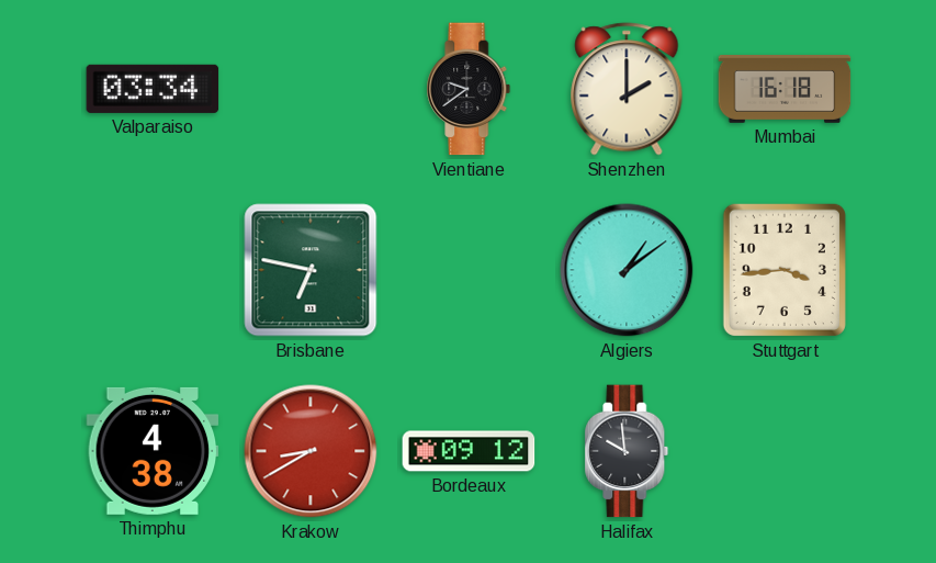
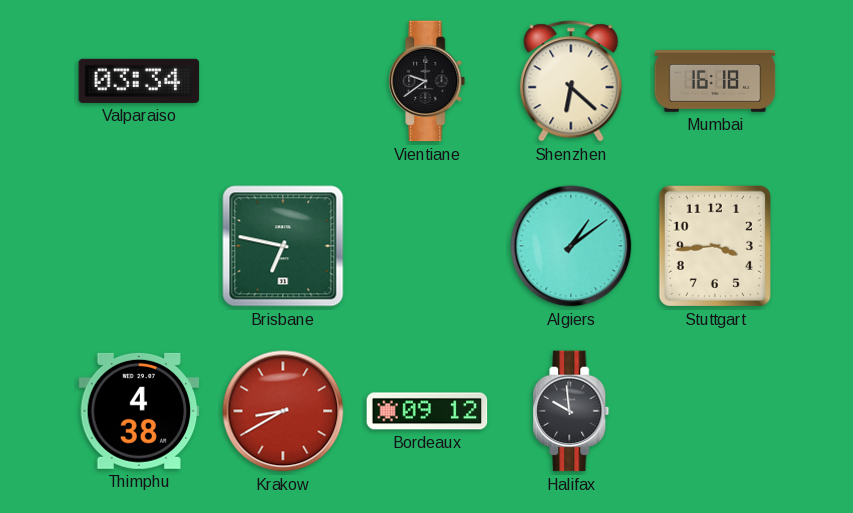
Shenzhen: 2:00 -> 6:22 (571, 81)
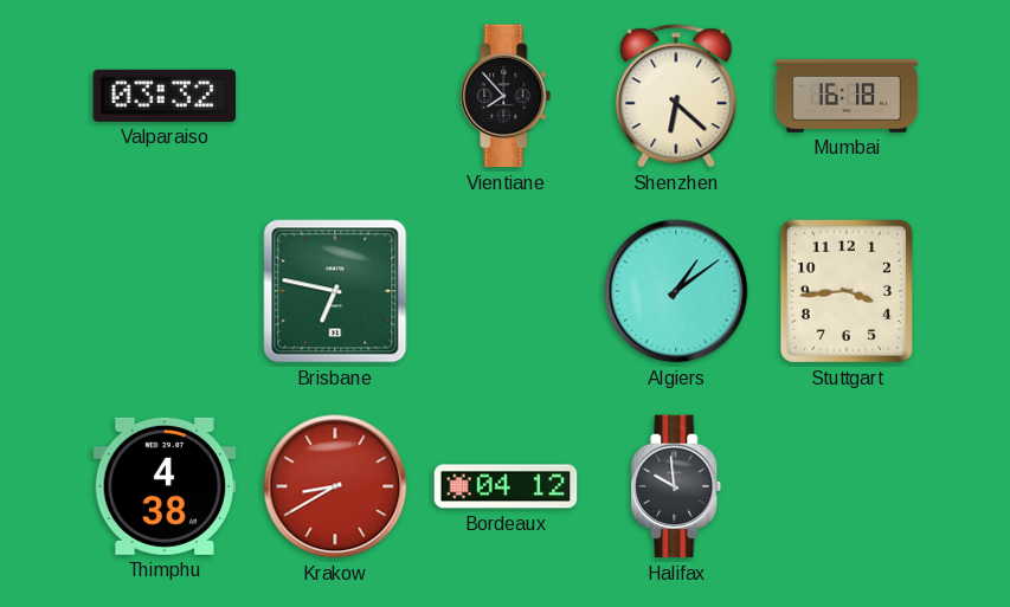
Valparaiso: 03:34 -> 03:32 (165, 96)
Vientiane: 9:39 -> 7:53 (506, 96)
Bordeaux: 09:12 -> 04:12 (506, 486)
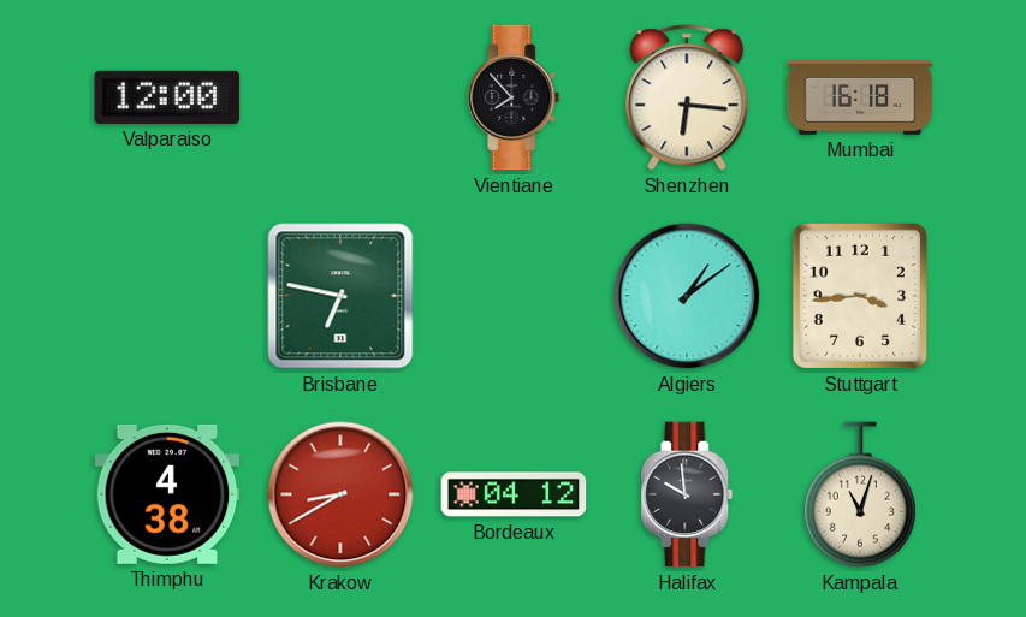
Valparaiso: 03:32 -> 12:00 (167, 97)
Shenzhen: 6:22 -> 6:16 (687, 97)
Kampala: none -> 11:03 (860, 494)
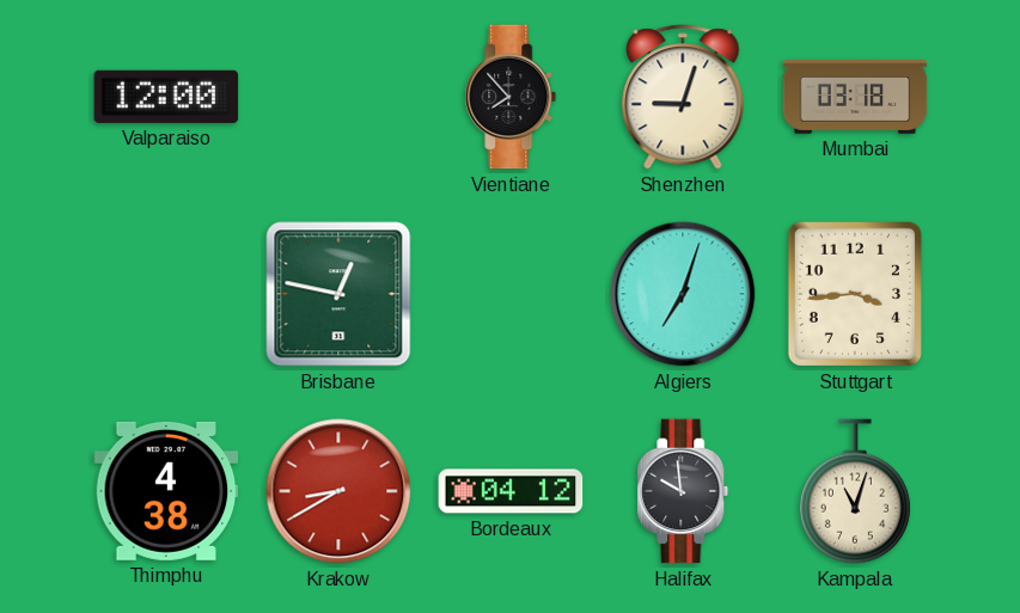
Shenzhen: 6:16 -> 9:03 (683, 97)
Mumbai: 16:18 -> 03:18 (855, 98)
Brisbane: 6:47 -> 12:47 (338, 294)
Algiers: 1:09 -> 7:03 (683, 294)
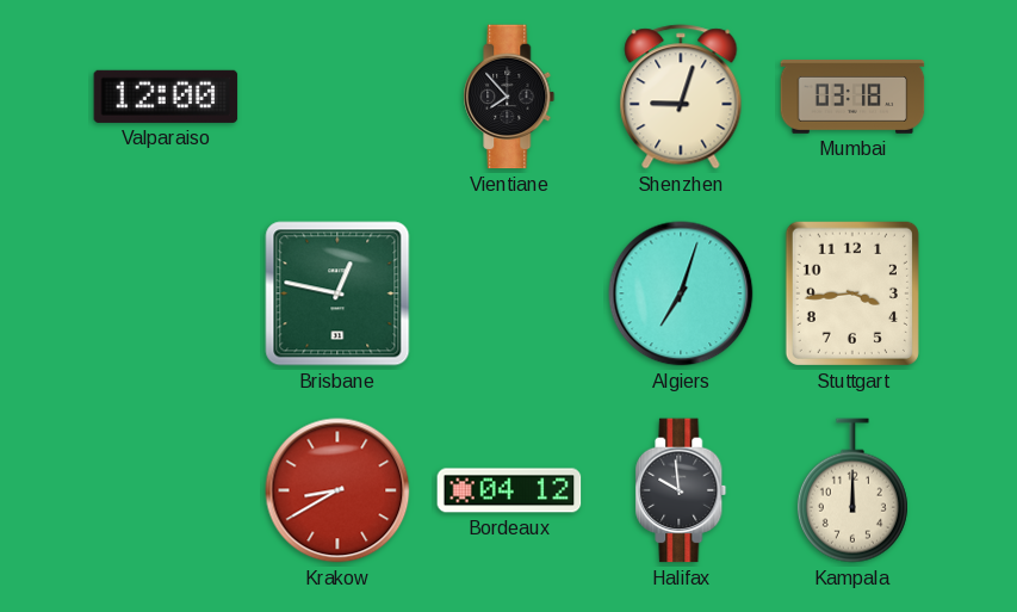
Thimphu: 4:38 -> none (166, 491)
Kampala: 11:03 -> 12:00 (852, 490)
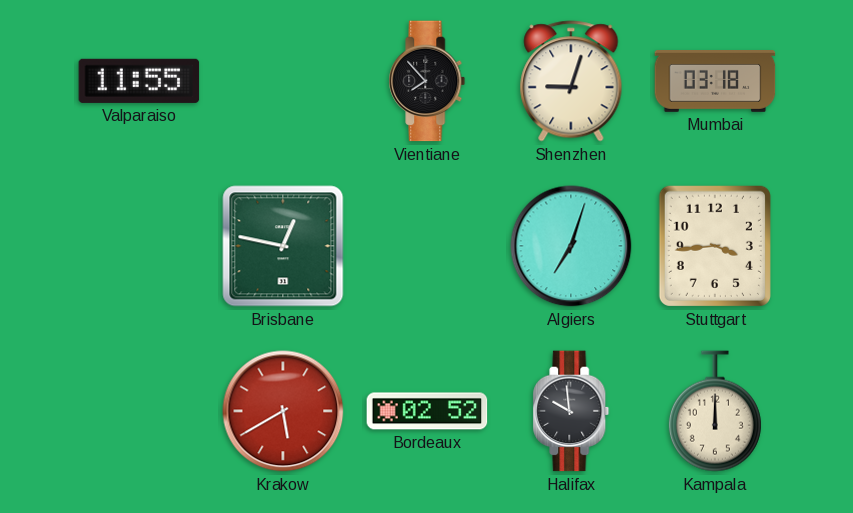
Valparaiso: 12:00 -> 11:55 (139, 81)
Krakow: 8:40 -> 5:40 (283, 411)
Bordeaux: 04:12 -> 02:52 (427, 411)
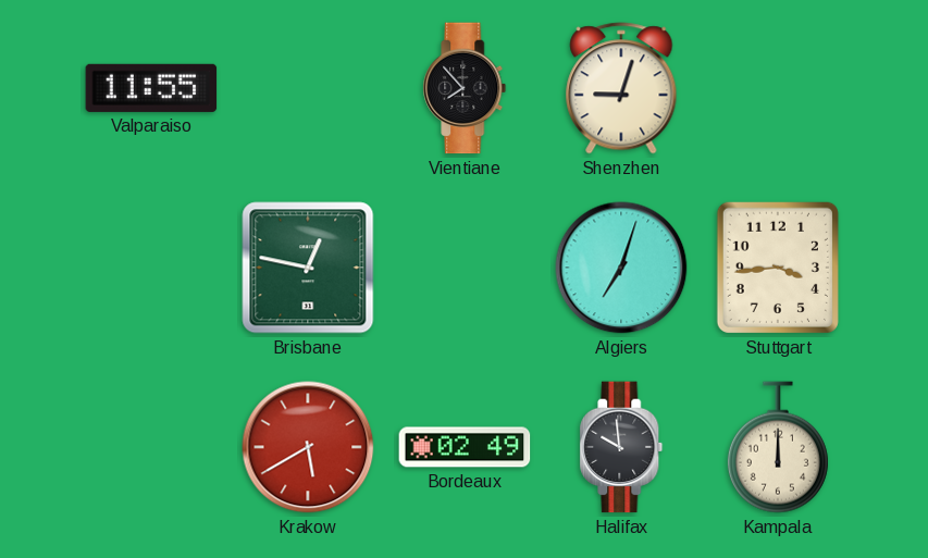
Mumbai: 03:18 -> none (715, 82)
Bordeaux: 02:52 -> 02:49 (465, 447)
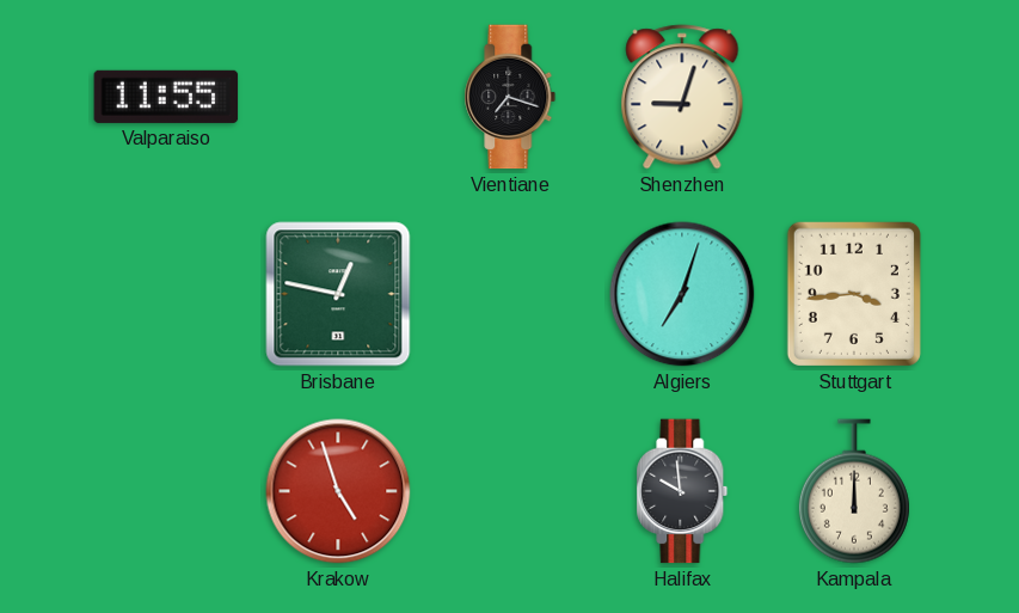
Vientiane: 7:53 -> 7:18 (510, 97)
Krakow: 5:40 -> 4:57 (338, 491)
Bordeaux: 02:49 -> none (465, 447)
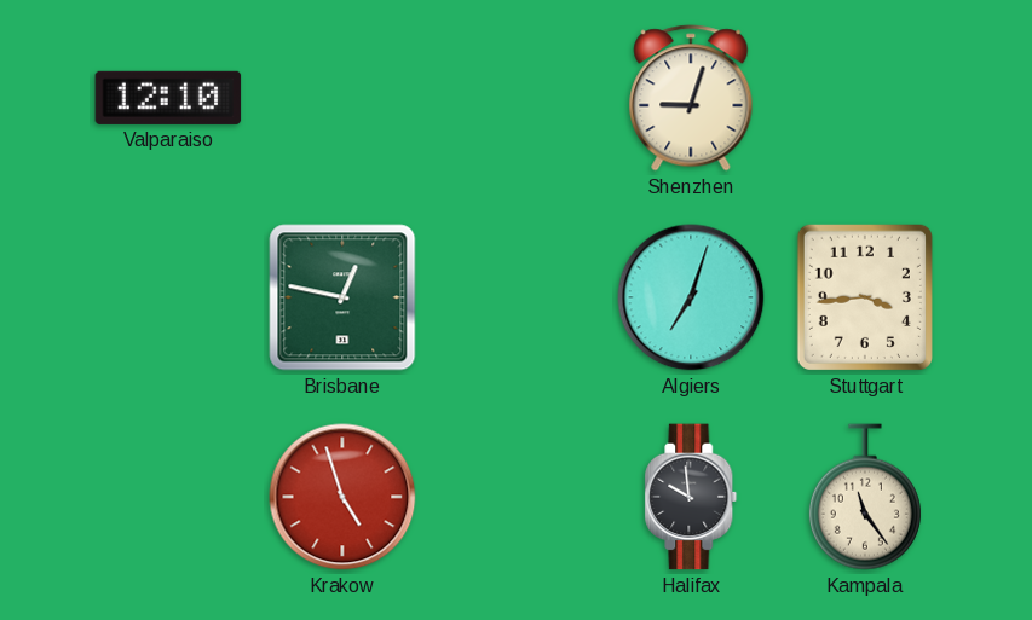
Valparaiso: 11:55 -> 12:10 (168, 98)
Vientiane: 7:18 -> none (510, 97)
Kampala: 12:00 -> 11:24 (865, 497)
